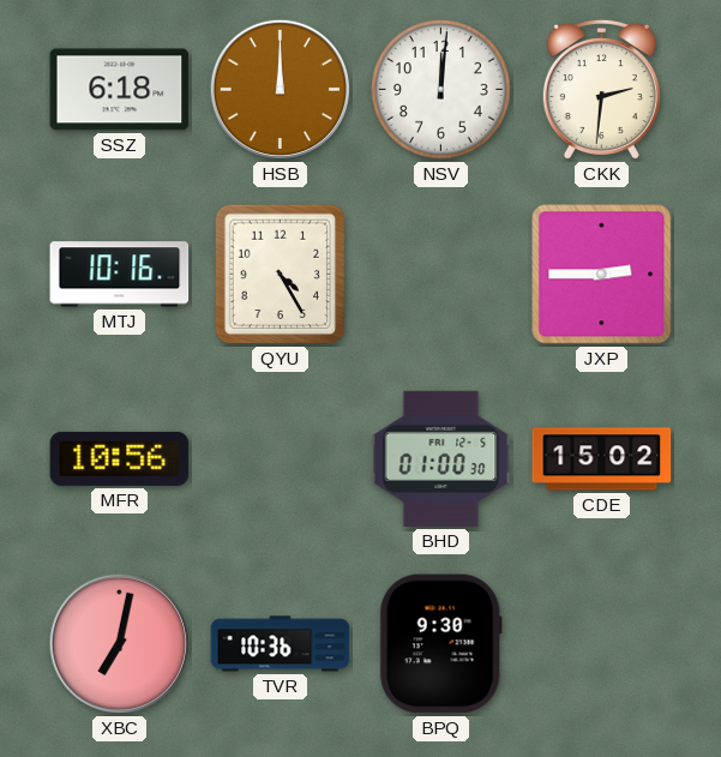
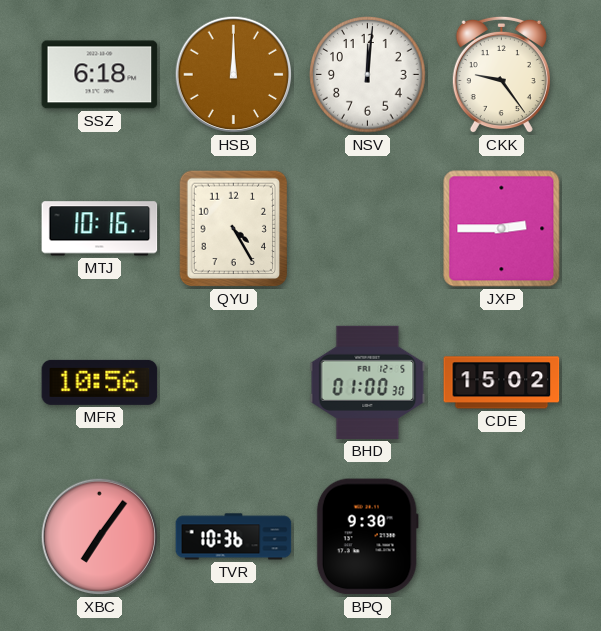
CKK: 2:31 -> 9:24 (501, 75)
XBC: 7:02 -> 7:06 (100, 537)
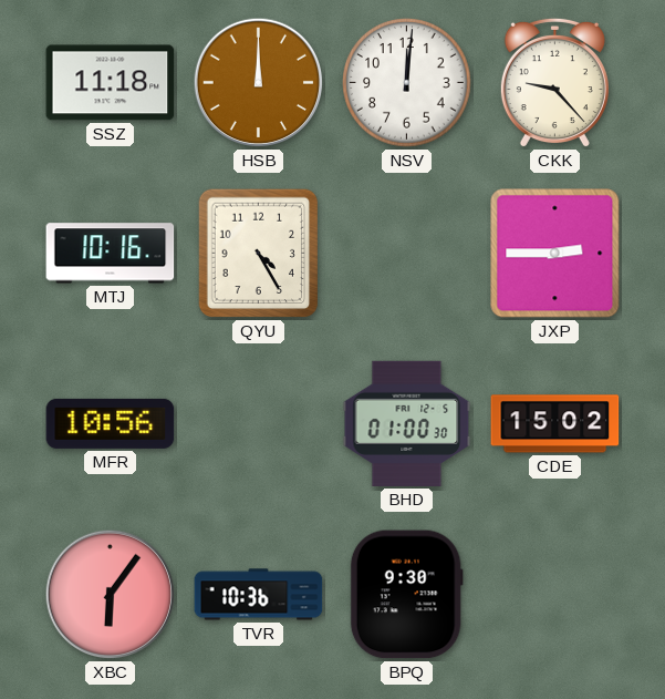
SSZ: 6:18 -> 11:18 (111, 83)
CKK: 9:24 -> 9:23 (554, 83)
XBC: 7:06 -> 6:06 (111, 595)
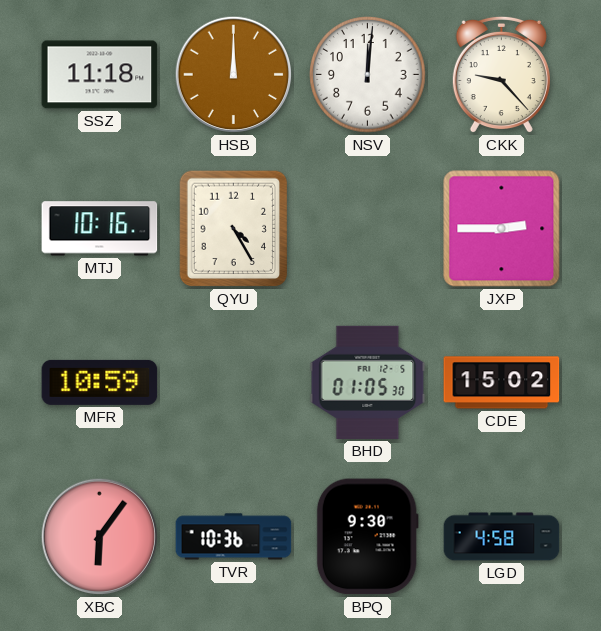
MFR: 10:56 -> 10:59 (100, 382)
BHD: 01:00 -> 01:05 (368, 382)
LGD: none -> 4:58 (502, 537)
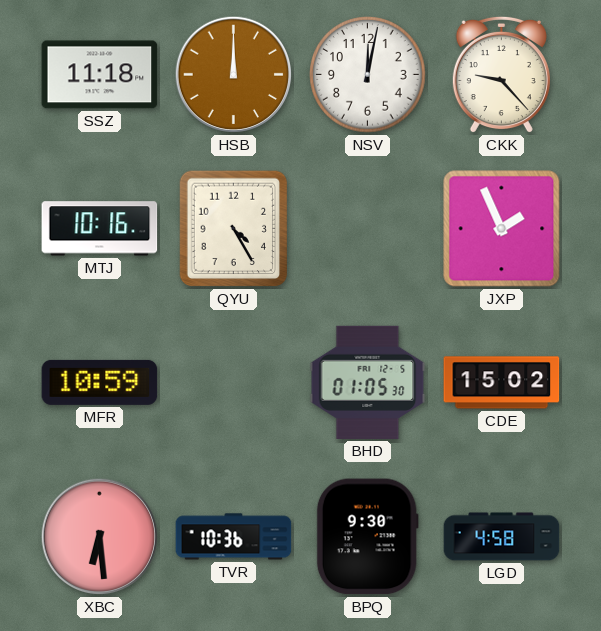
NSV: 12:01 -> 12:02 (368, 75)
JXP: 2:45 -> 1:56 (502, 229)
XBC: 6:06 -> 6:29 (100, 537)
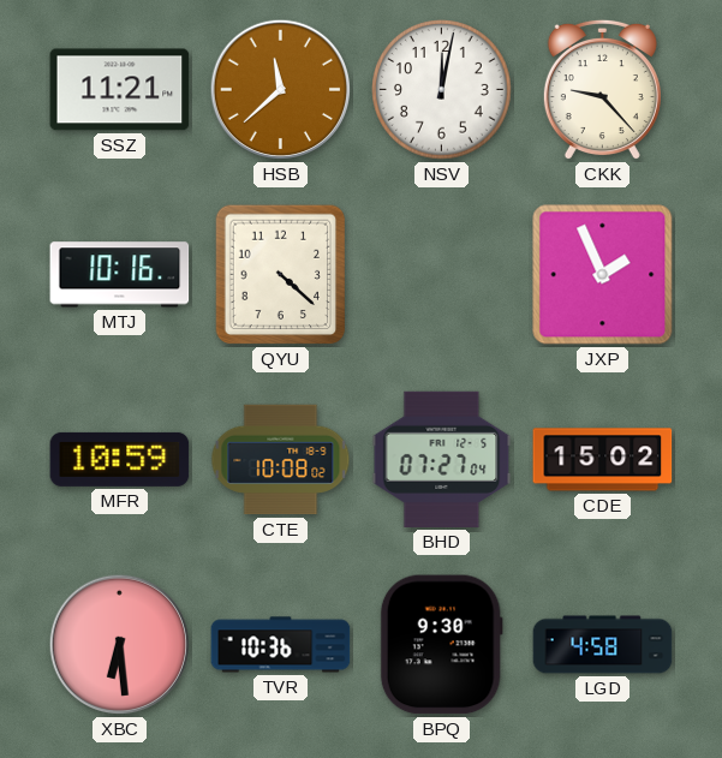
SSZ: 11:18 -> 11:21 (120, 90)
HSB: 12:00 -> 11:38 (281, 90)
QYU: 4:25 -> 4:22 (281, 275)
CTE: none -> 10:08 (281, 460)
BHD: 01:05 -> 07:27 (442, 459)
